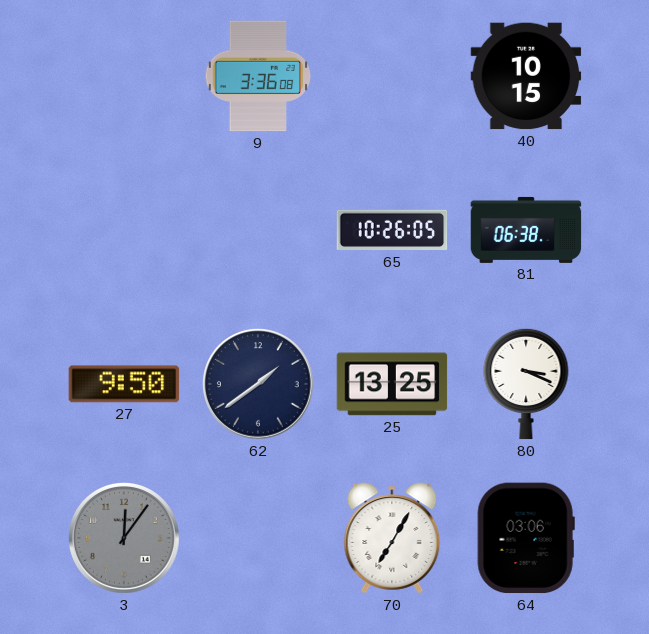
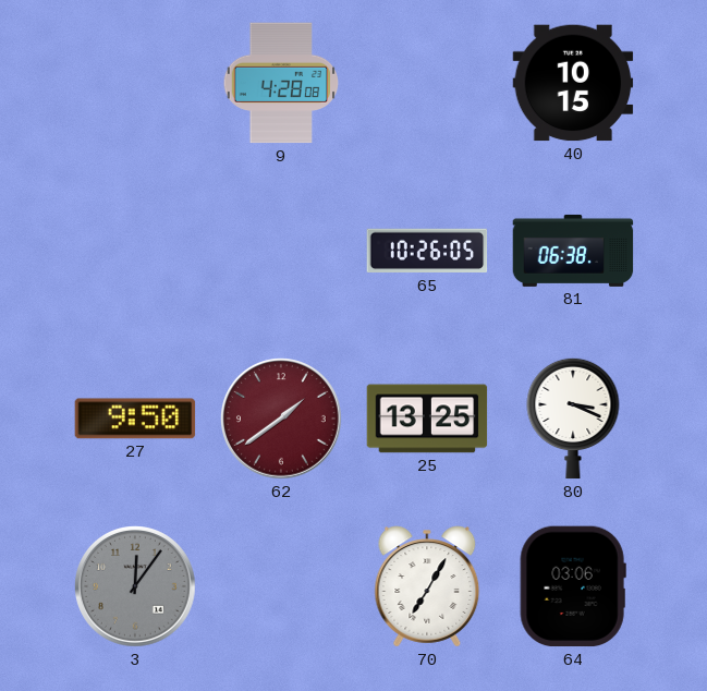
9: 3:36 -> 4:28 (281, 83)
62 dial: navy -> burgundy (282, 420)
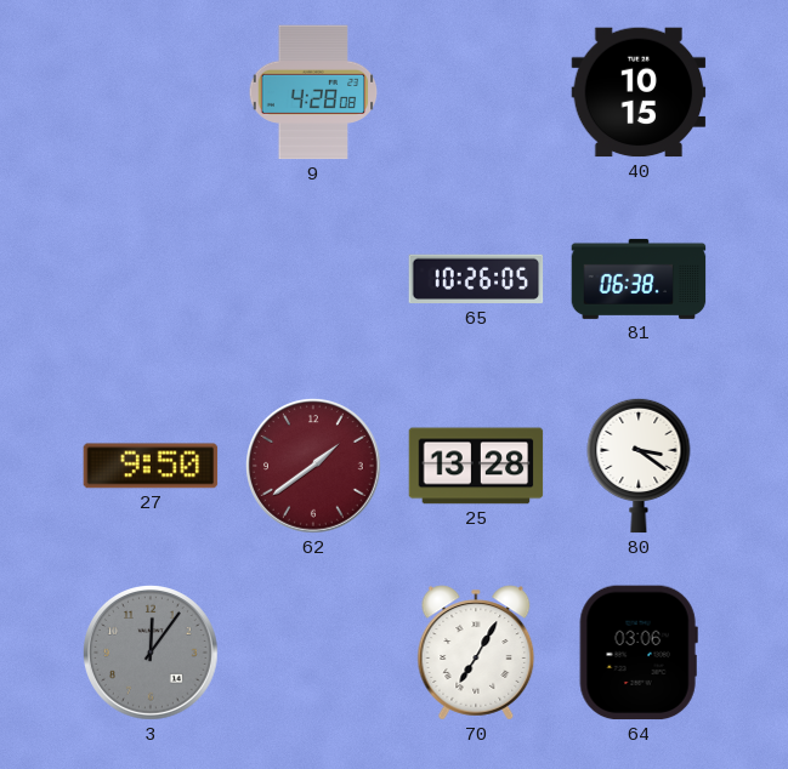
25: 13:25 -> 13:28 (476, 466)
80: 3:19 -> 3:21 (639, 466)
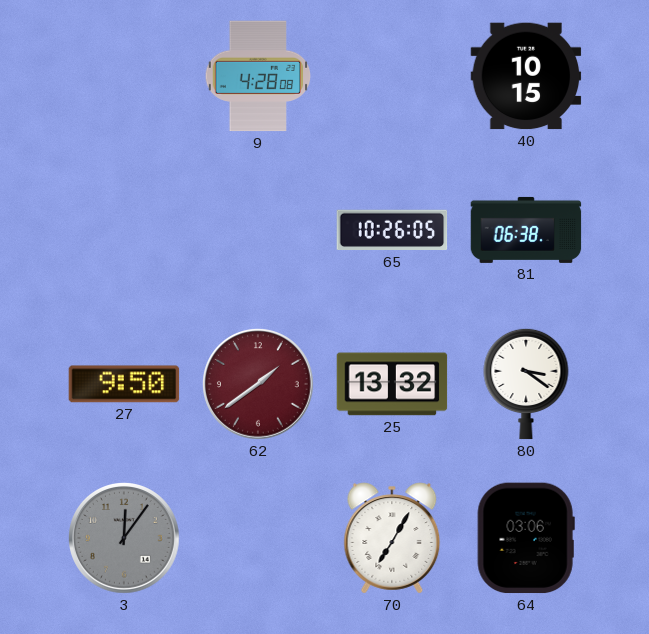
25: 13:28 -> 13:32 (392, 384)
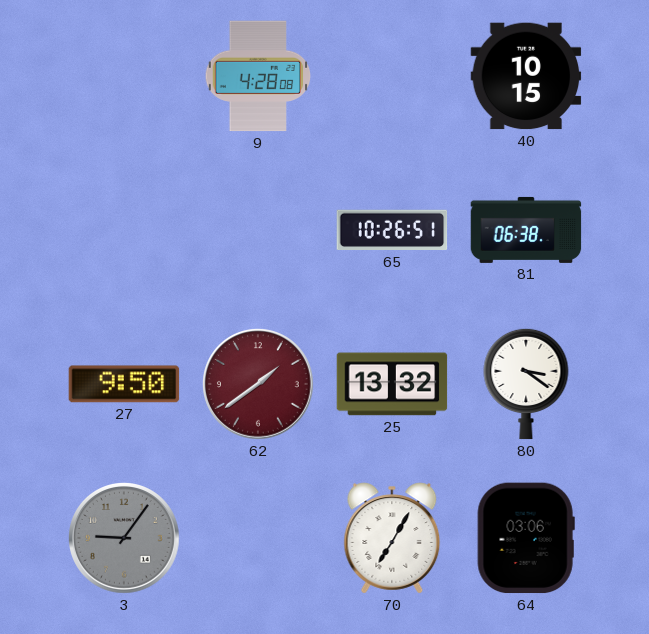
65: 10:26:05 -> 10:26:51 (392, 230)
3: 12:06 -> 9:06 (125, 539)
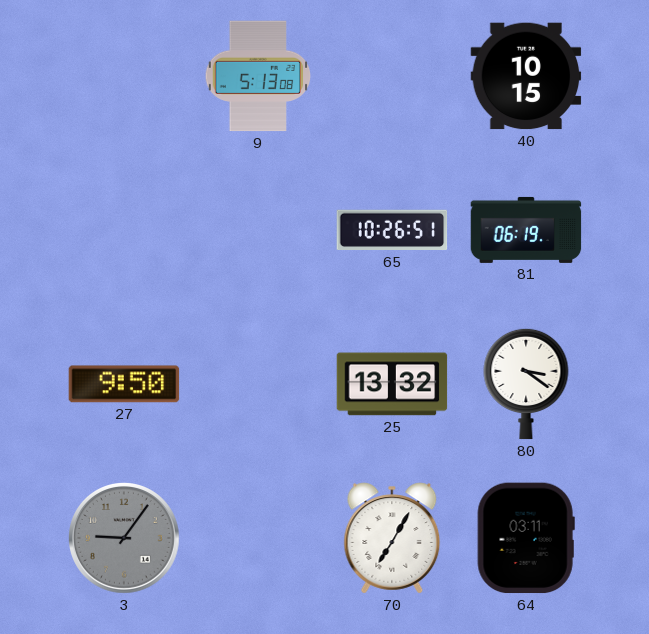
9: 4:28 -> 5:13 (258, 76)
81: 06:38 -> 06:19 (526, 230)
62: 1:39 -> none (259, 385)
64: 03:06 -> 03:11 (526, 538)
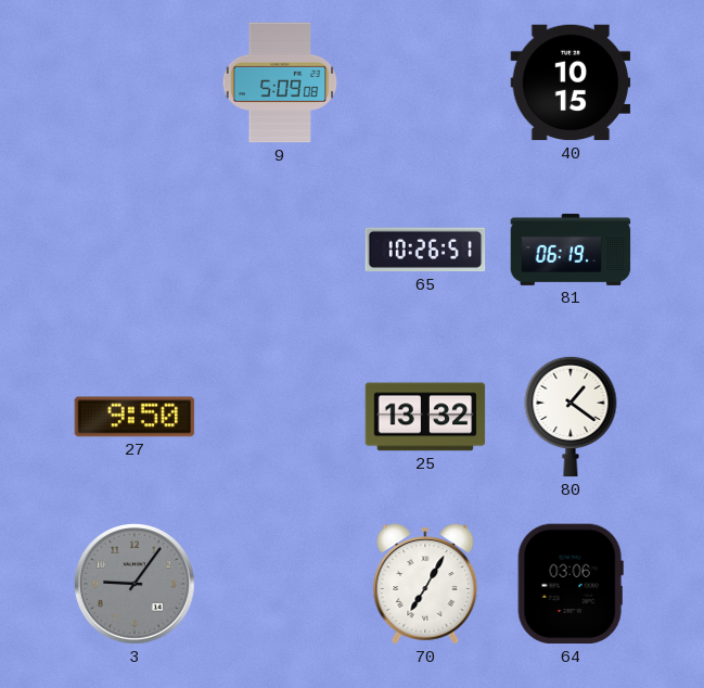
9: 5:13 -> 5:09 (280, 82)
80: 3:21 -> 1:21 (571, 417)
64: 03:11 -> 03:06 (571, 584)
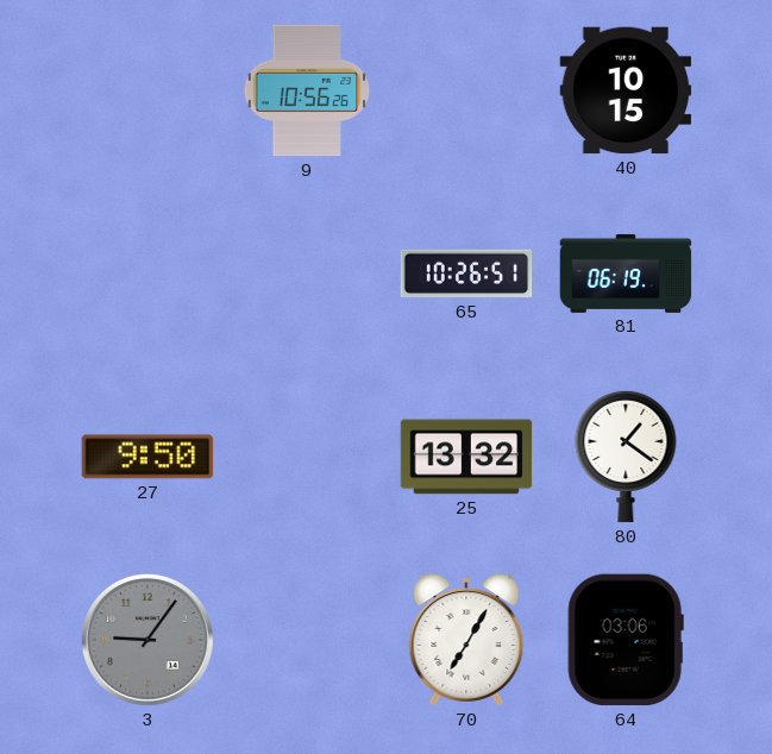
9: 5:09 -> 10:56 (307, 90)
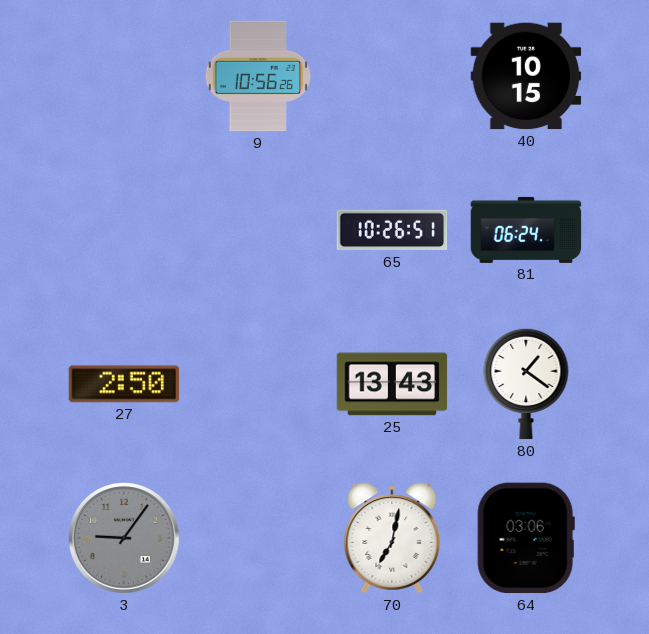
81: 06:19 -> 06:24 (526, 230)
27: 9:50 -> 2:50 (124, 384)
25: 13:32 -> 13:43 (392, 384)
70: 7:05 -> 7:02 (392, 538)
